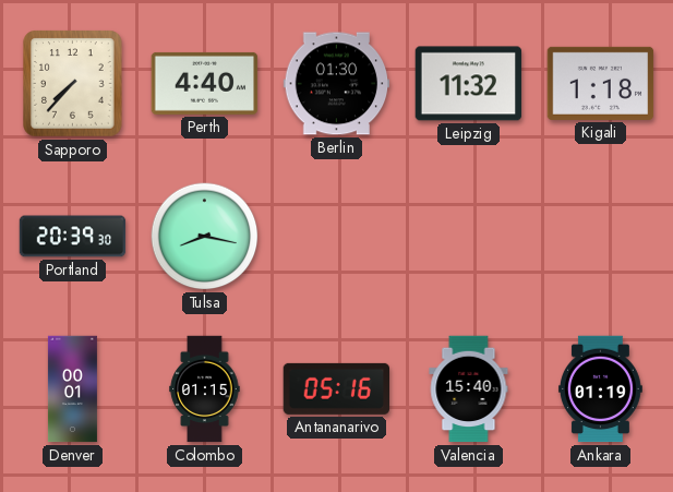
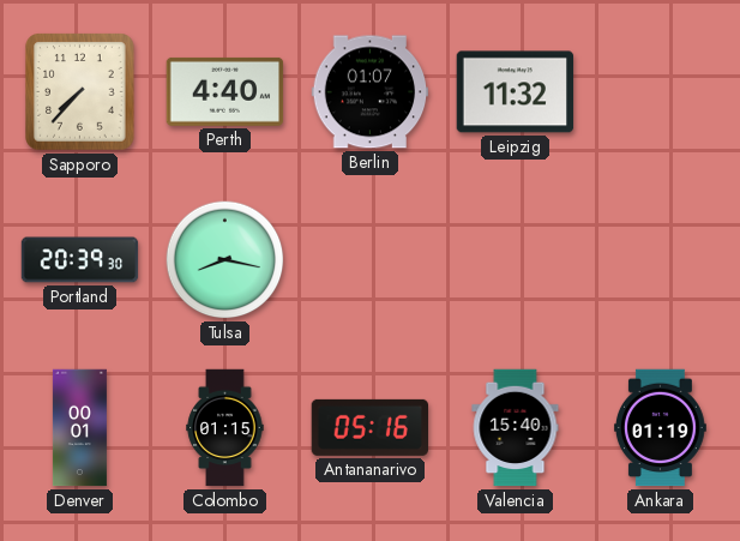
Berlin: 01:30 -> 01:07 (371, 92)
Kigali: 1:18 -> none (601, 83)
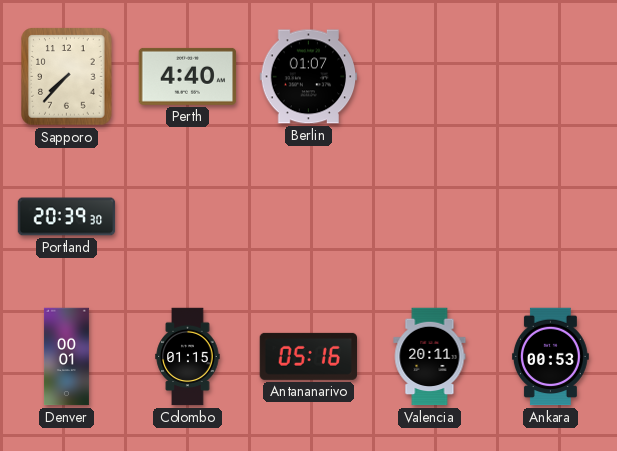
Leipzig: 11:32 -> none (516, 92)
Tulsa: 8:17 -> none (225, 260)
Valencia: 15:40 -> 20:11 (430, 357)
Ankara: 01:19 -> 00:53 (550, 357)
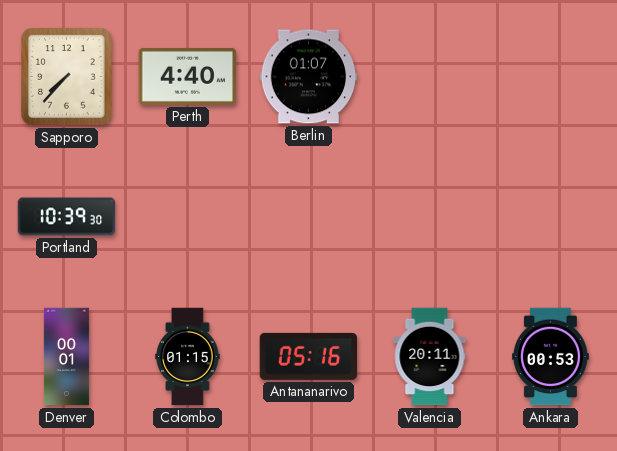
Portland: 20:39 -> 10:39 (67, 217)
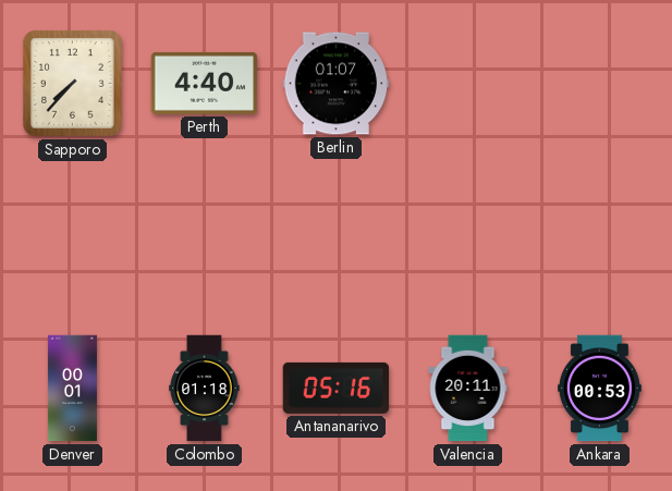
Portland: 10:39 -> none (67, 217)
Colombo: 01:15 -> 01:18 (205, 389)
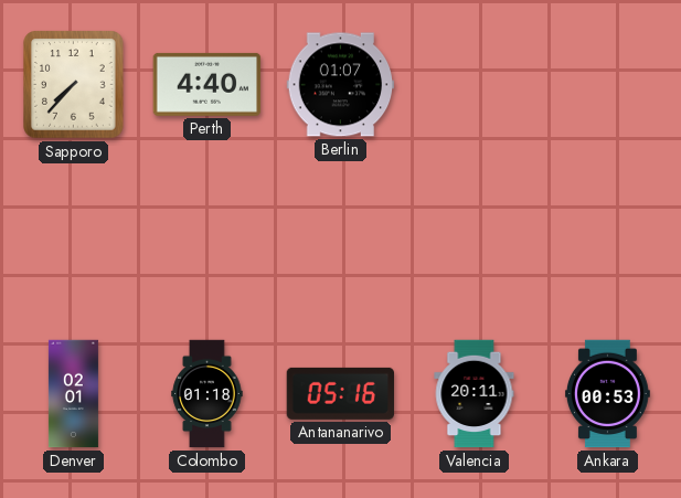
Denver: 00:01 -> 02:01 (73, 394)
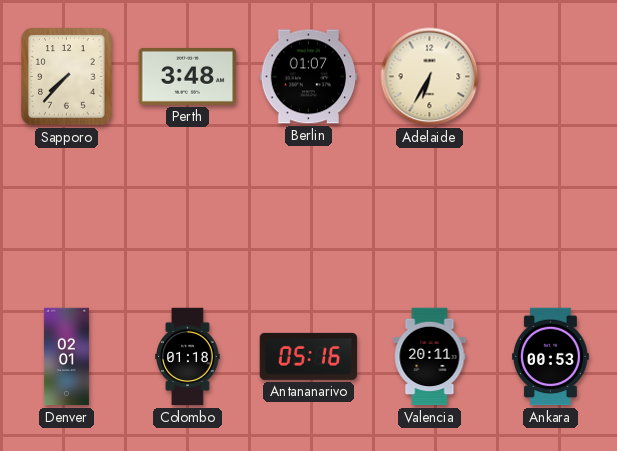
Perth: 4:40 -> 3:48 (188, 76)
Adelaide: none -> 6:35 (430, 77)
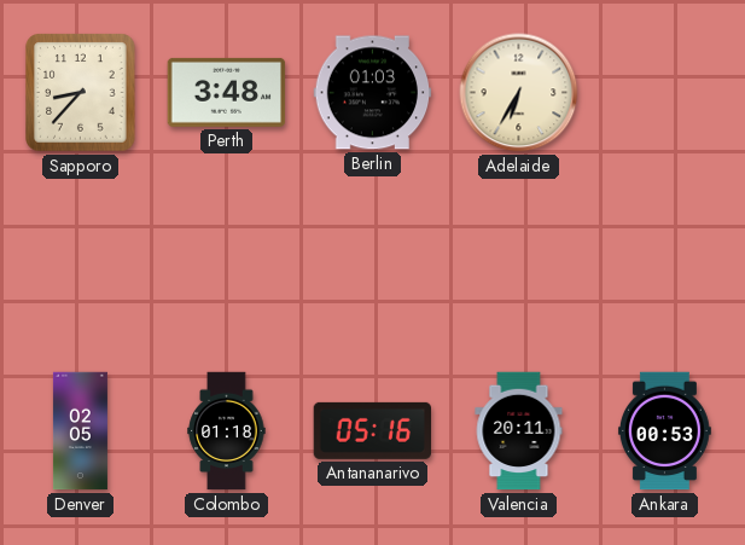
Sapporo: 7:37 -> 8:37 (81, 93)
Berlin: 01:07 -> 01:03 (373, 93)
Denver: 02:01 -> 02:05 (80, 431)
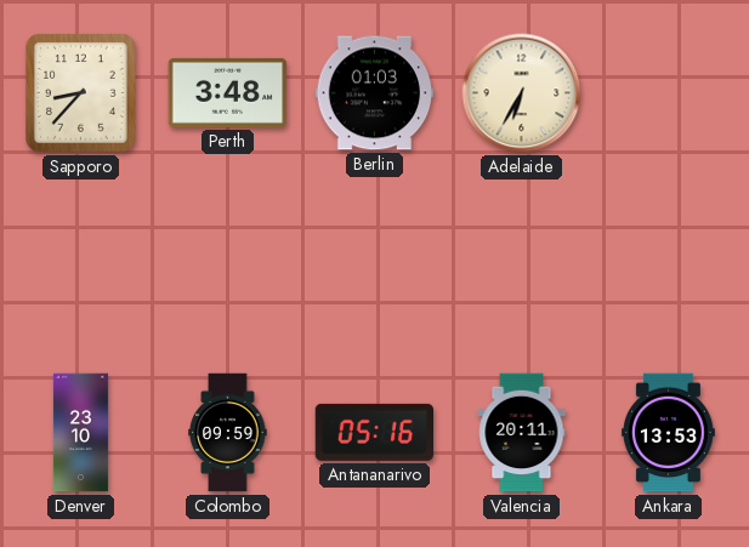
Denver: 02:05 -> 23:10 (80, 433)
Colombo: 01:18 -> 09:59 (228, 433)
Ankara: 00:53 -> 13:53 (668, 433)
